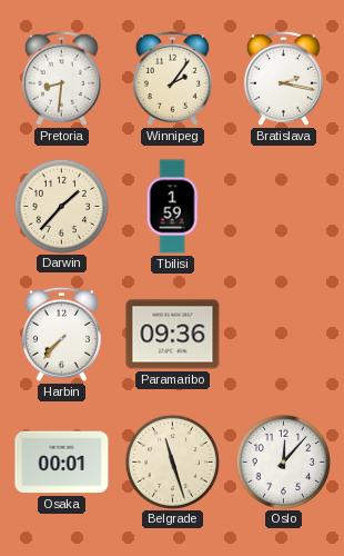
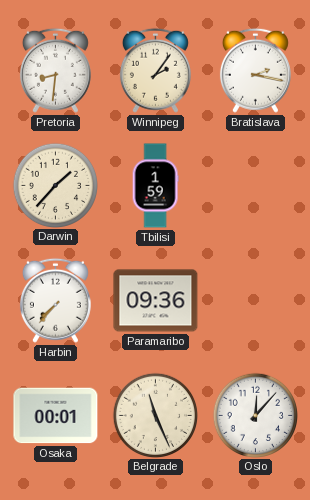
Belgrade: 11:27 -> 11:26 (155, 415)
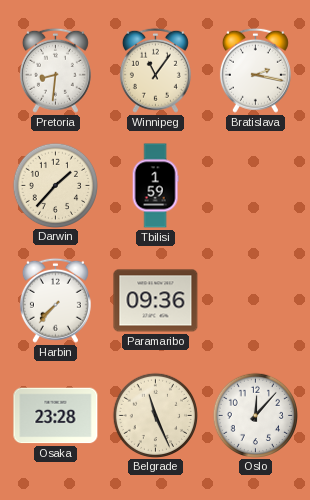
Winnipeg: 2:06 -> 11:06 (155, 70)
Osaka: 00:01 -> 23:28 (56, 416)
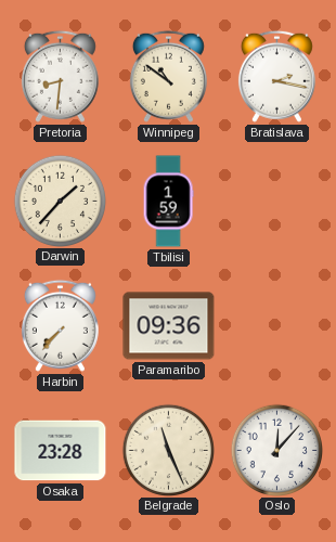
Winnipeg: 11:06 -> 10:51 (168, 76)
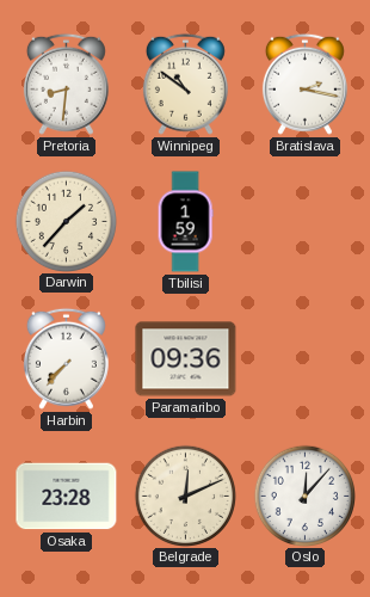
Belgrade: 11:26 -> 12:11 (185, 496)
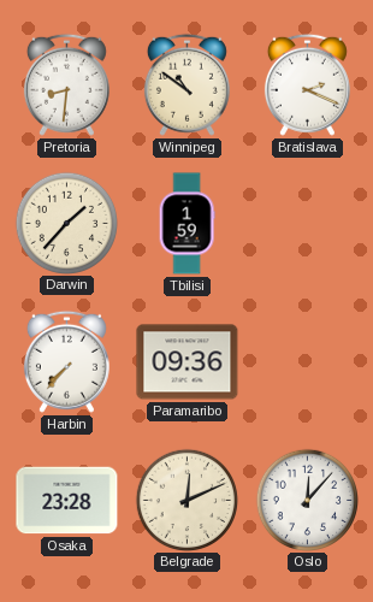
Bratislava: 2:17 -> 2:19 (307, 84)
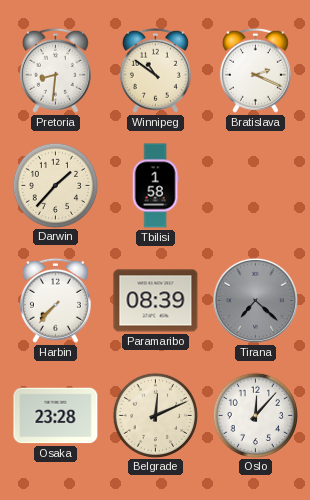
Tbilisi: 1:59 -> 1:58 (155, 186)
Paramaribo: 09:36 -> 08:39 (156, 301)
Tirana: none -> 7:22 (255, 300)
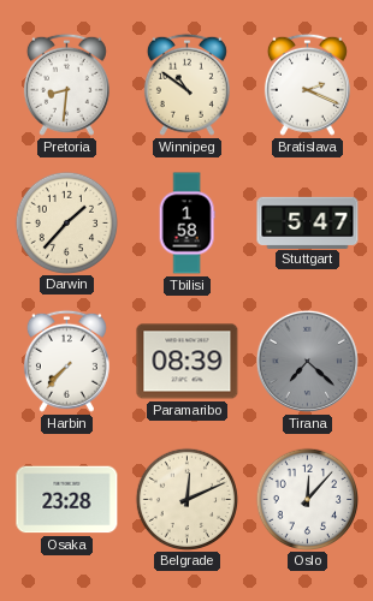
Stuttgart: none -> 5:47 (308, 222)
